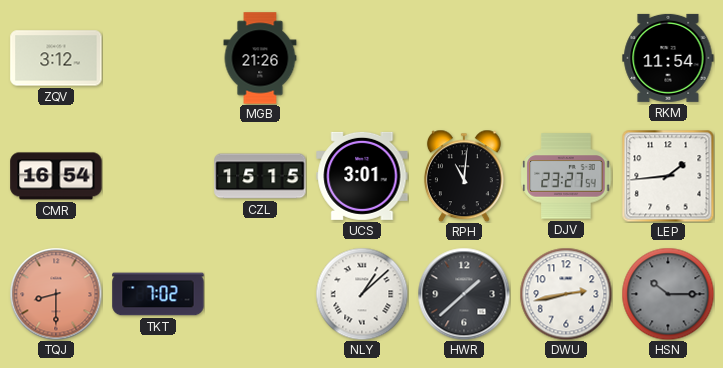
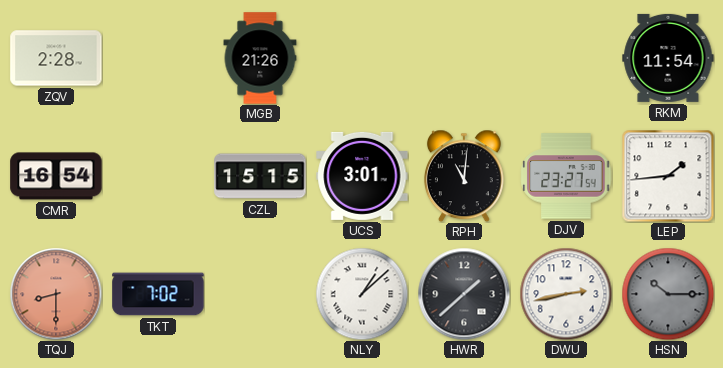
ZQV: 3:12 -> 2:28 (56, 58)
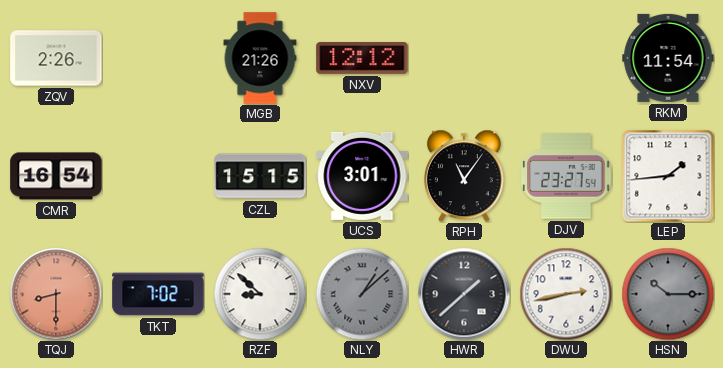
ZQV: 2:28 -> 2:26 (56, 58)
NXV: none -> 12:12 (362, 59)
RPH: 11:01 -> 11:06 (464, 176)
RZF: none -> 8:52 (260, 294)
NLY dial: white -> grey (362, 294)
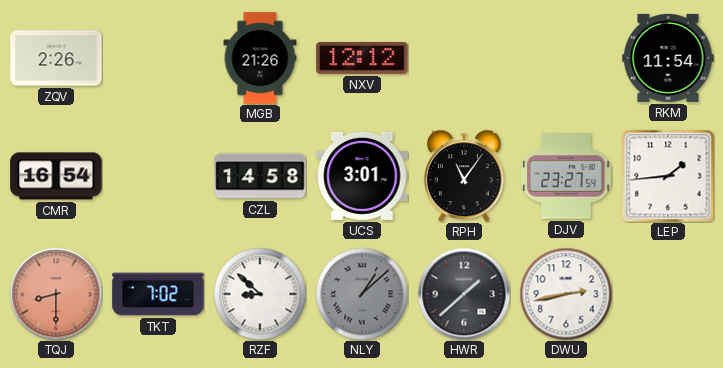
CZL: 15:15 -> 14:58 (260, 176)
HSN: 10:15 -> none (668, 294)
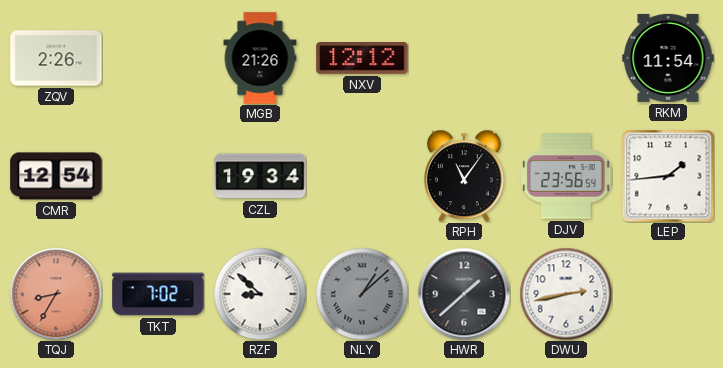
CMR: 16:54 -> 12:54 (56, 176)
CZL: 14:58 -> 19:34 (260, 176)
UCS: 3:01 -> none (362, 176)
DJV: 23:27 -> 23:56 (566, 176)
TQJ: 8:30 -> 8:35 (56, 294)
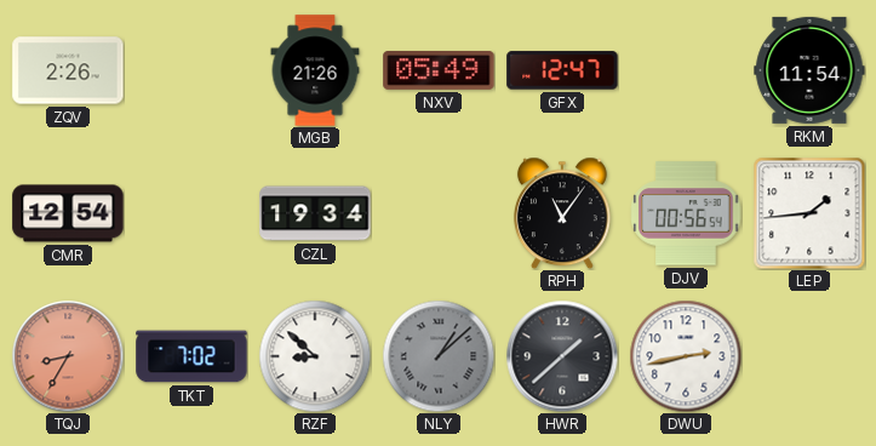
NXV: 12:12 -> 05:49 (439, 72)
GFX: none -> 12:47 (562, 70)
DJV: 23:56 -> 00:56 (686, 213)
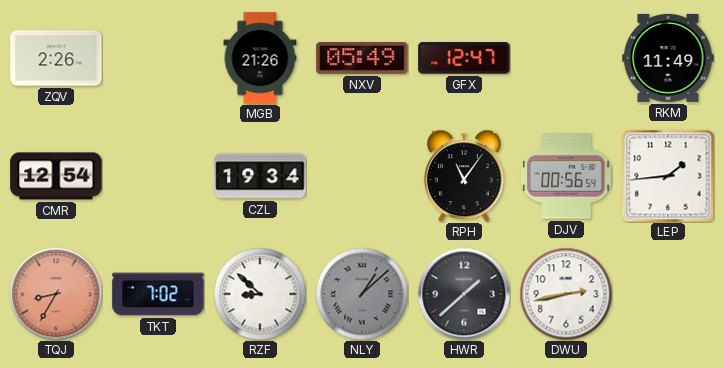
RKM: 11:54 -> 11:49 (668, 58)
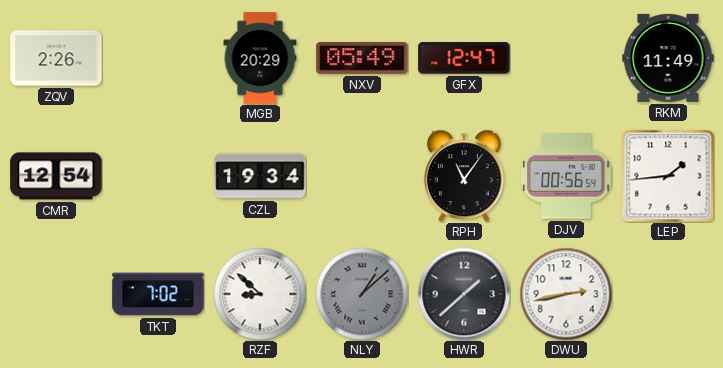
MGB: 21:26 -> 20:29 (260, 58)
TQJ: 8:35 -> none (56, 294)
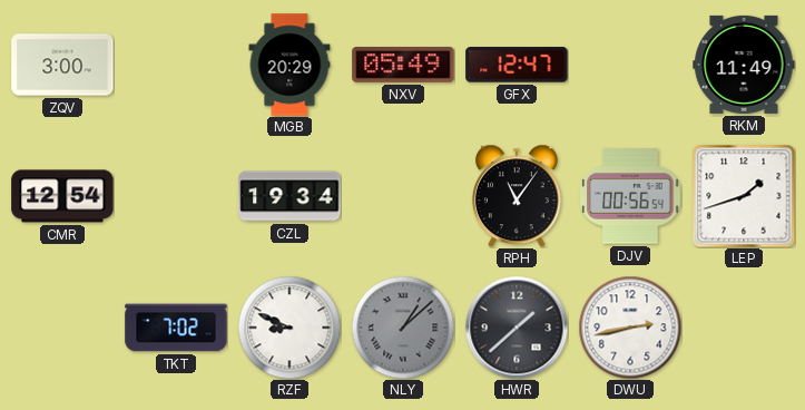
ZQV: 2:26 -> 3:00 (62, 65)
LEP: 1:44 -> 1:42 (744, 196)
RZF: 8:52 -> 8:49 (289, 328)
